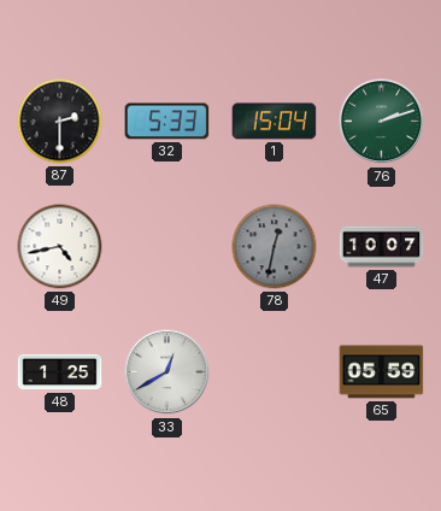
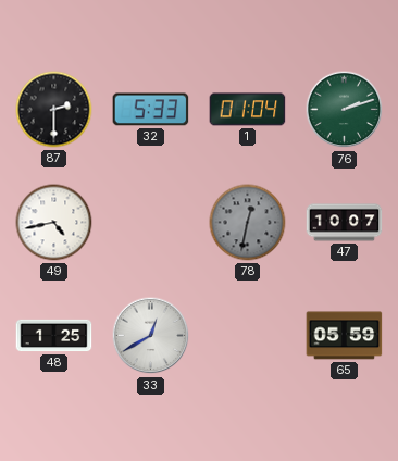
1: 15:04 -> 01:04 (248, 110)
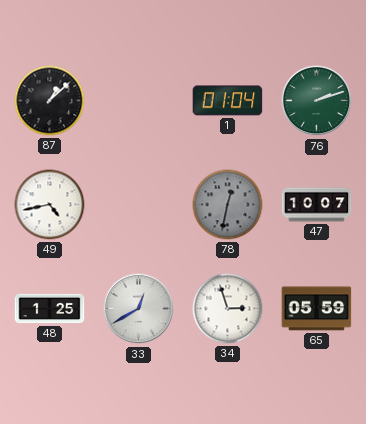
87: 2:30 -> 1:08 (50, 101)
32: 5:33 -> none (151, 110)
34: none -> 2:57 (228, 309)
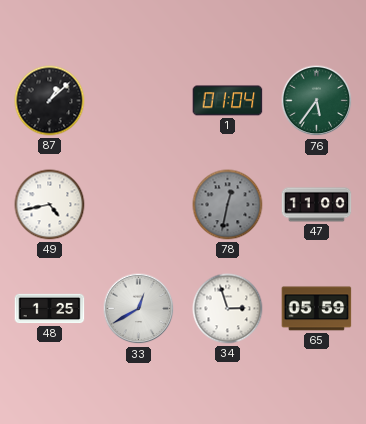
76: 2:12 -> 5:36 (317, 101)
47: 10:07 -> 11:00 (317, 205)
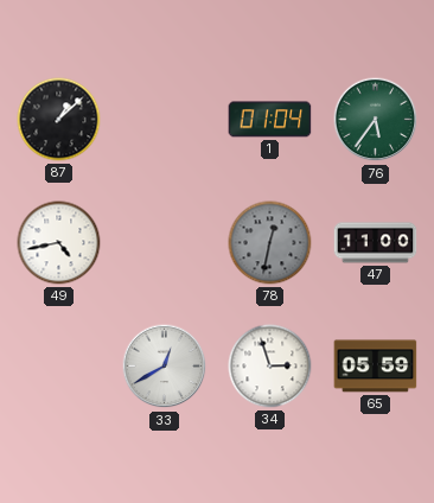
48: 1:25 -> none (50, 309)
